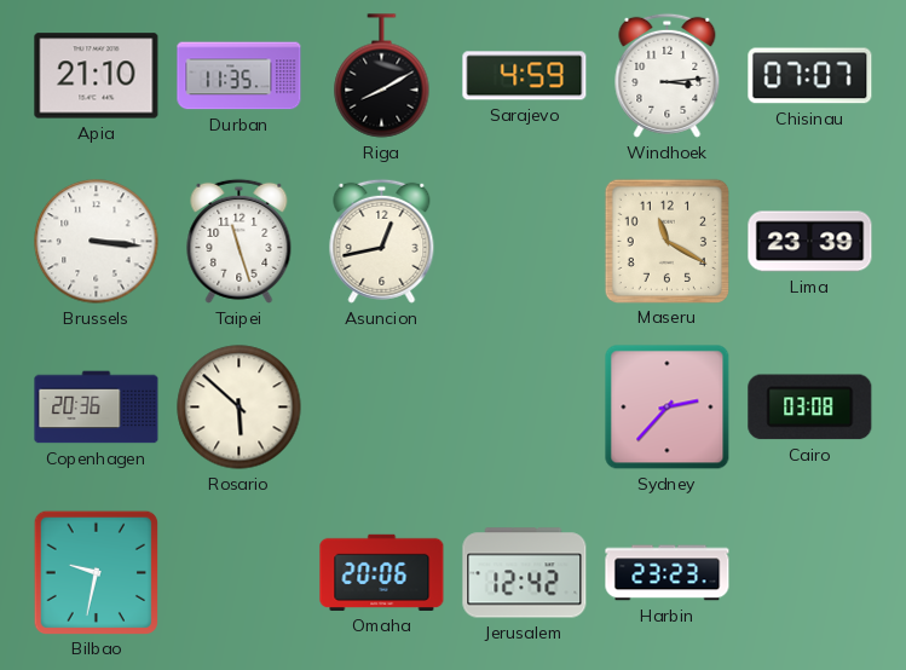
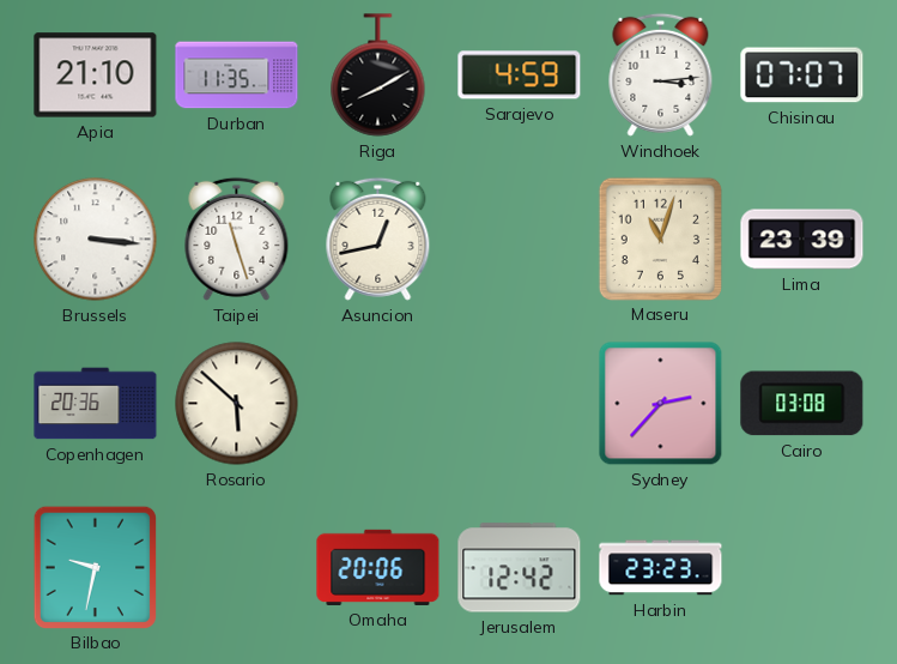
Maseru: 11:20 -> 11:03 (660, 239)
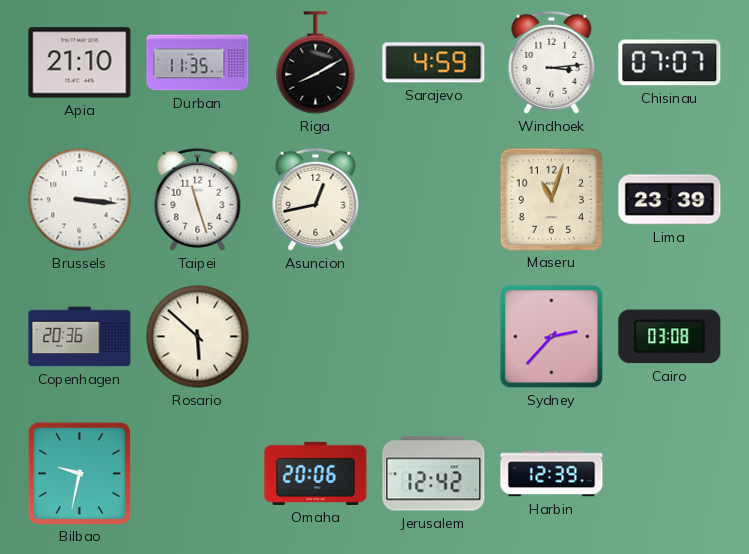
Harbin: 23:23 -> 12:39 (552, 474)
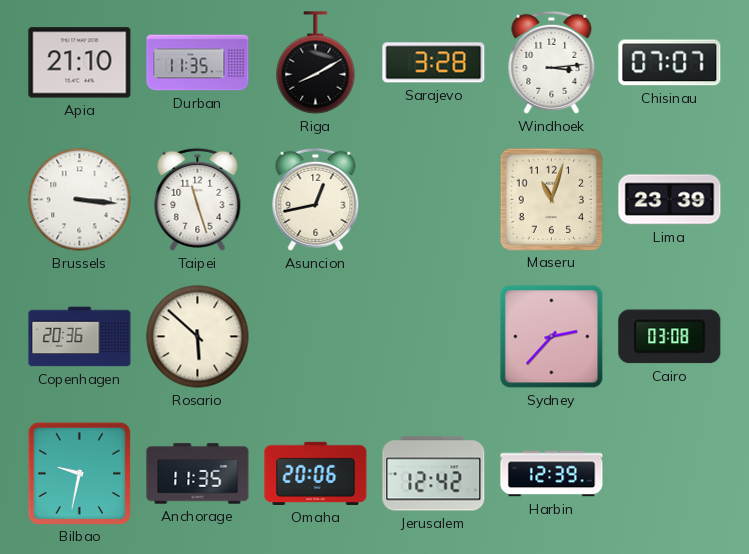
Sarajevo: 4:59 -> 3:28 (434, 63)
Anchorage: none -> 11:35 (198, 474)
